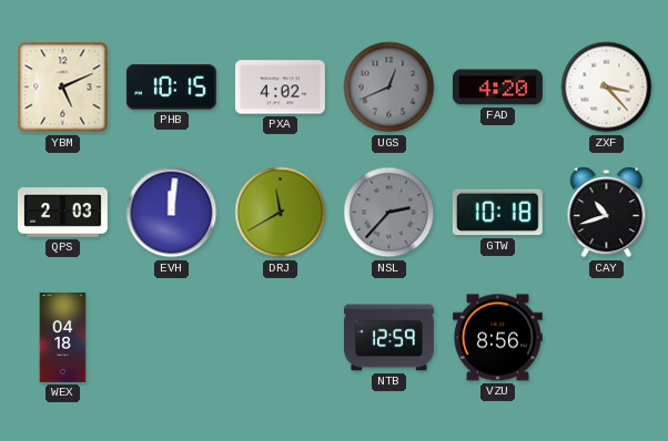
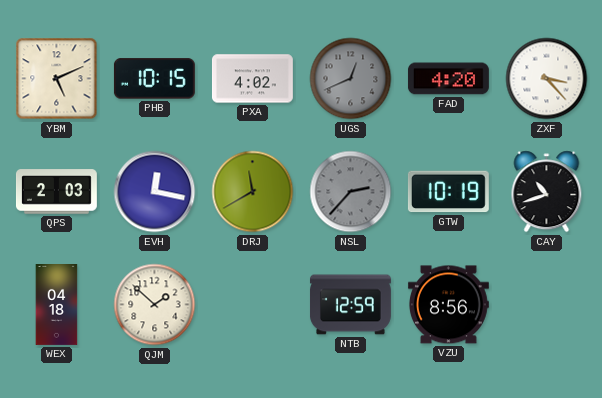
EVH: 12:01 -> 12:17 (155, 192)
GTW: 10:18 -> 10:19 (448, 192)
QJM: none -> 1:52 (155, 305)
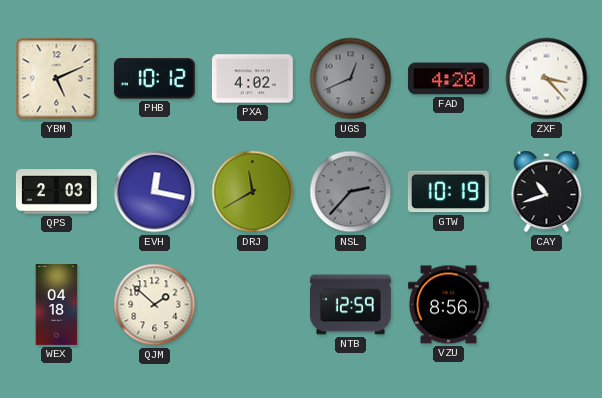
PHB: 10:15 -> 10:12 (154, 79)
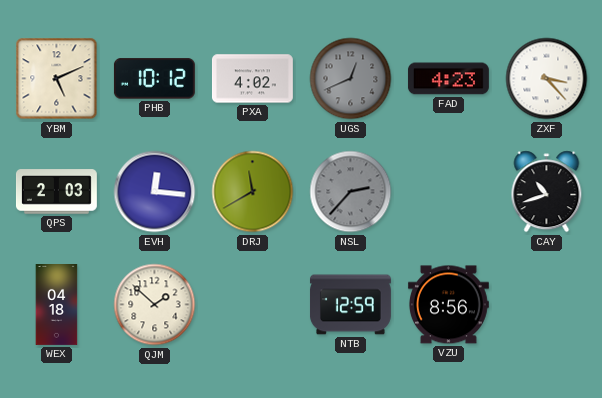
FAD: 4:20 -> 4:23 (448, 79)
EVH: 12:17 -> 12:16 (155, 192)
GTW: 10:19 -> none (448, 192)
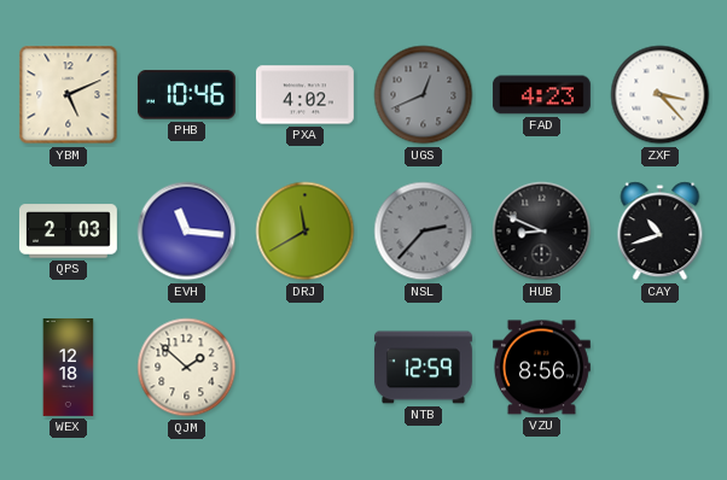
PHB: 10:12 -> 10:46 (186, 95)
EVH: 12:16 -> 11:16 (187, 232)
HUB: none -> 8:49 (542, 232)
WEX: 04:18 -> 12:18 (69, 368)
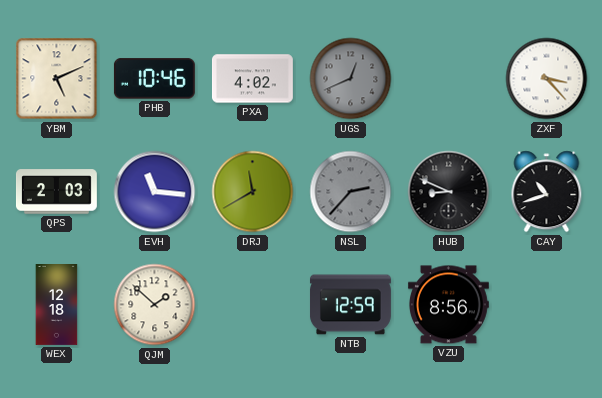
FAD: 4:23 -> none (541, 95)
